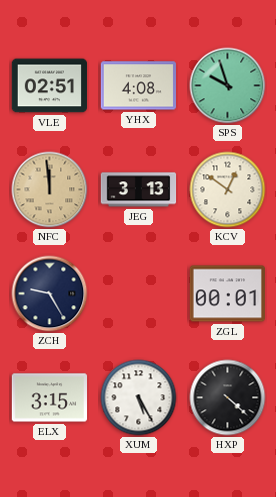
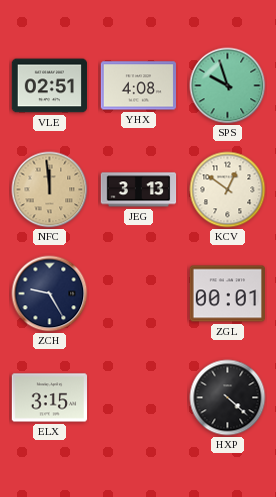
XUM: 5:25 -> none (139, 398)
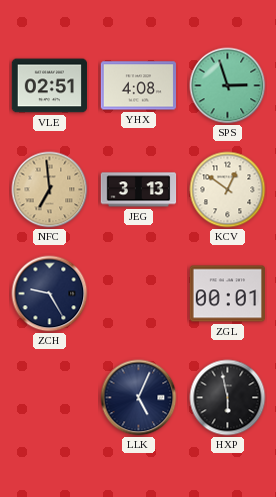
SPS: 9:57 -> 2:57 (228, 86)
NFC: 11:59 -> 6:59 (50, 190)
ELX: 3:15 -> none (50, 398)
LLK: none -> 5:04 (139, 398)
HXP: 4:22 -> 5:58 (228, 398)
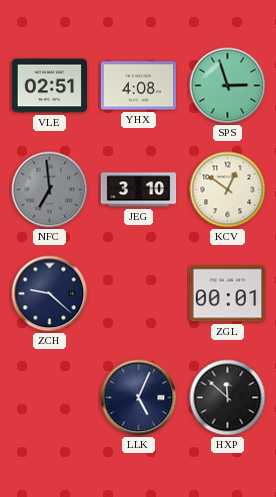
NFC dial: champagne -> grey (50, 190)
JEG: 3:13 -> 3:10 (139, 190)
ZCH: 9:25 -> 9:22 (50, 294)
HXP: 5:58 -> 11:52 (228, 398)
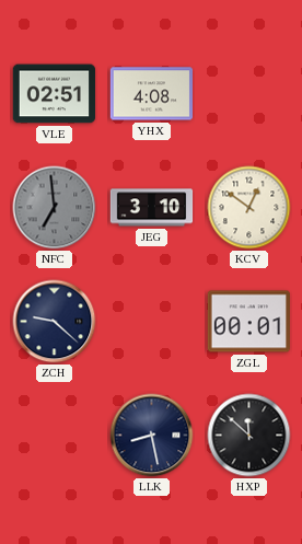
SPS: 2:57 -> none (228, 86)
LLK: 5:04 -> 8:28 (152, 436)
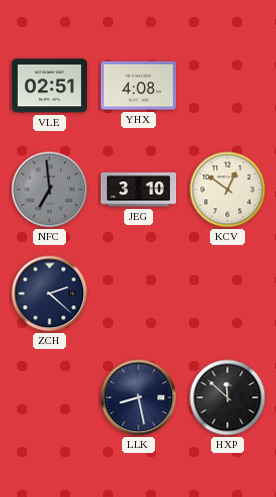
ZCH: 9:22 -> 2:22 (50, 294)
ZGL: 00:01 -> none (248, 322)
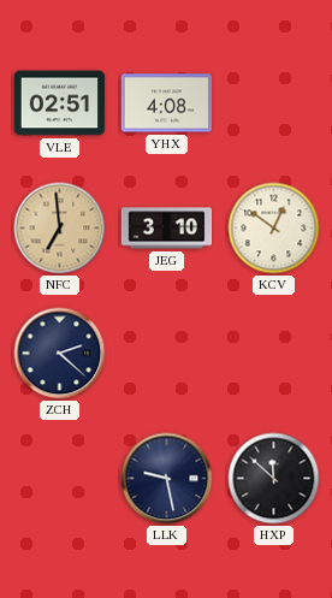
NFC dial: grey -> champagne (60, 229)
LLK: 8:28 -> 9:28 (167, 479)
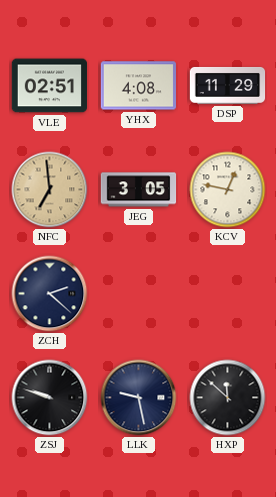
DSP: none -> 11:29 (228, 85)
JEG: 3:10 -> 3:05 (139, 190)
KCV: 12:51 -> 12:47 (228, 190)
ZSJ: none -> 9:48 (50, 398)
